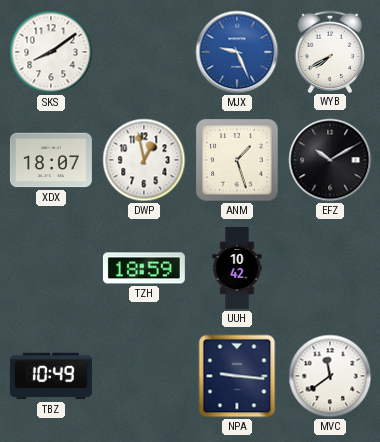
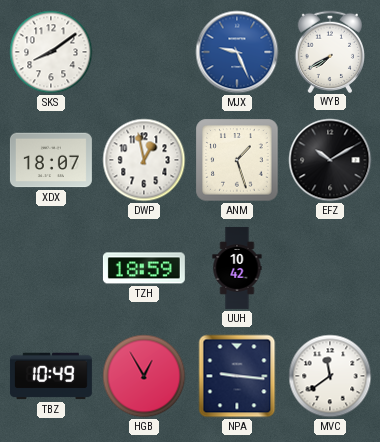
HGB: none -> 12:55 (144, 376)
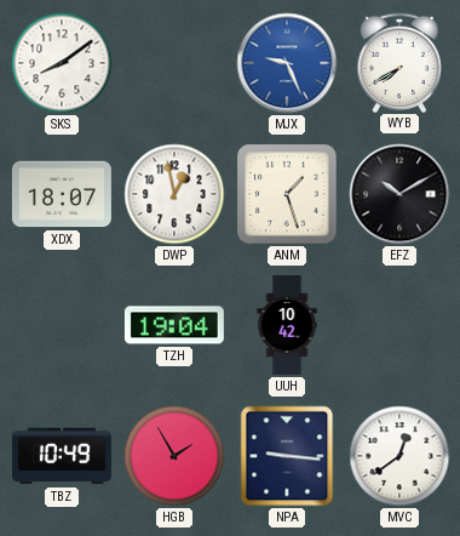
TZH: 18:59 -> 19:04 (174, 325)
HGB: 12:55 -> 1:55 (174, 456)
MVC: 11:39 -> 12:39 (399, 456)
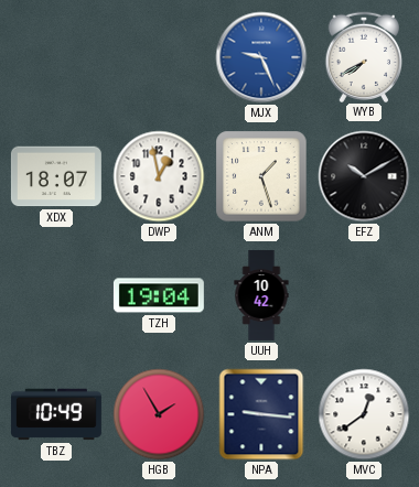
SKS: 8:09 -> none (62, 63)
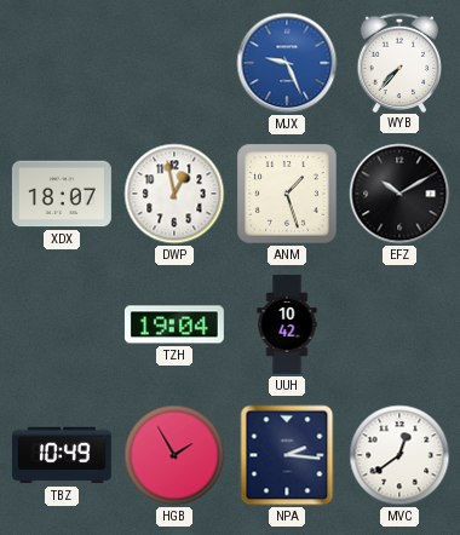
WYB: 7:40 -> 7:37 (398, 62)
NPA: 9:16 -> 2:16 (287, 455)
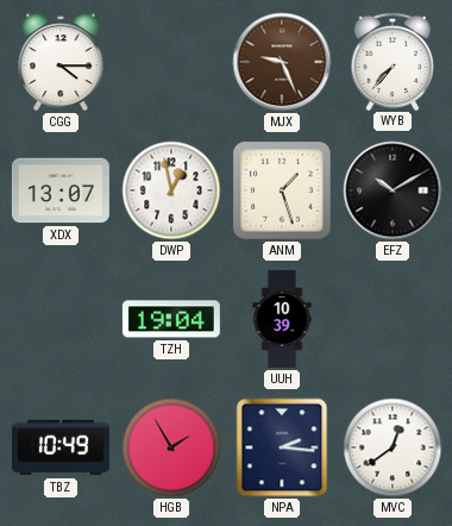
CGG: none -> 4:15 (61, 62)
MJX dial: blue -> brown (282, 62)
XDX: 18:07 -> 13:07 (61, 190)
UUH: 10:42 -> 10:39 (282, 319)
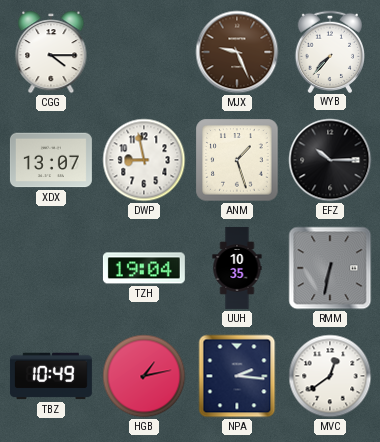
DWP: 12:58 -> 8:58 (144, 160)
EFZ: 10:10 -> 10:15 (330, 160)
UUH: 10:39 -> 10:35 (237, 268)
RMM: none -> 6:32 (330, 268)
HGB: 1:55 -> 1:13 (144, 376)
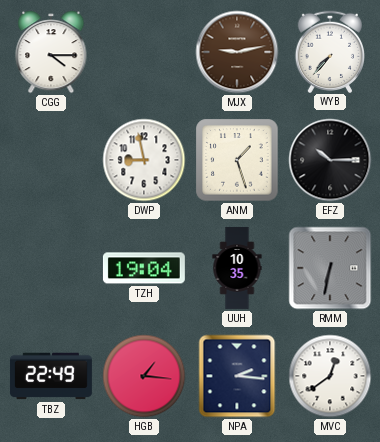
MJX: 9:26 -> 9:13 (237, 52)
XDX: 13:07 -> none (51, 160)
TBZ: 10:49 -> 22:49 (51, 376)
HGB: 1:13 -> 1:16 (144, 376)
